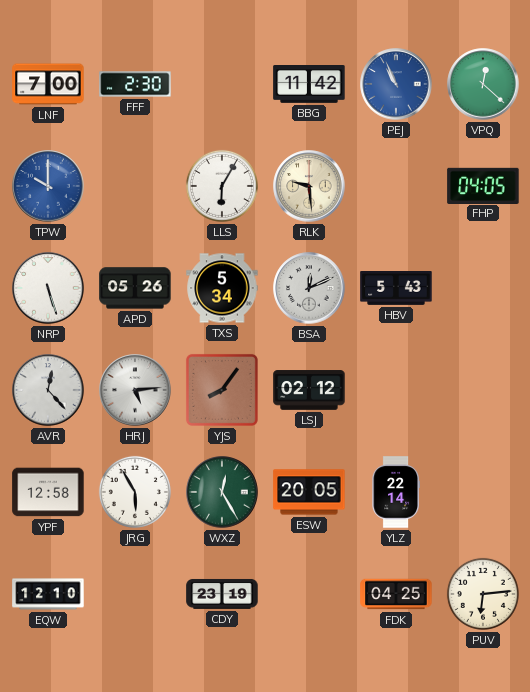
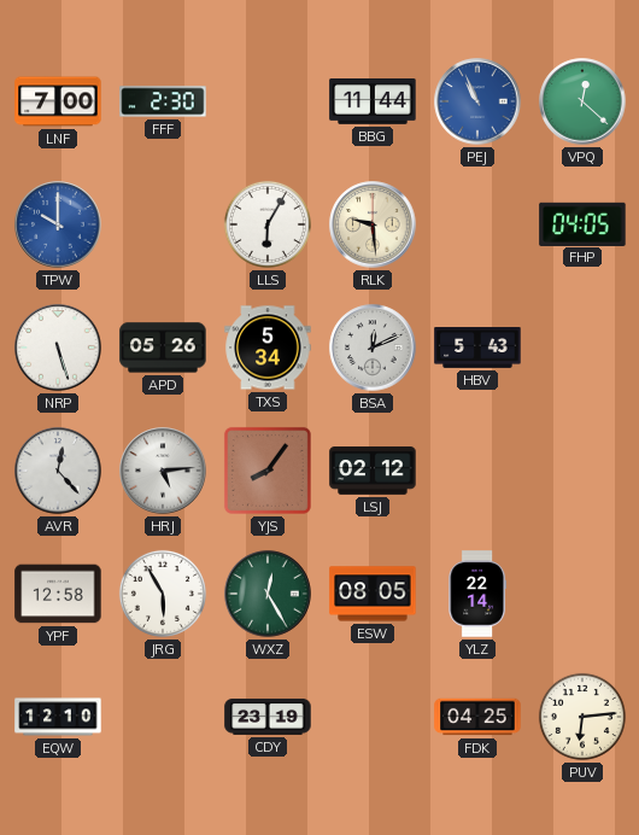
BBG: 11:42 -> 11:44 (373, 103)
ESW: 20:05 -> 08:05 (373, 594)
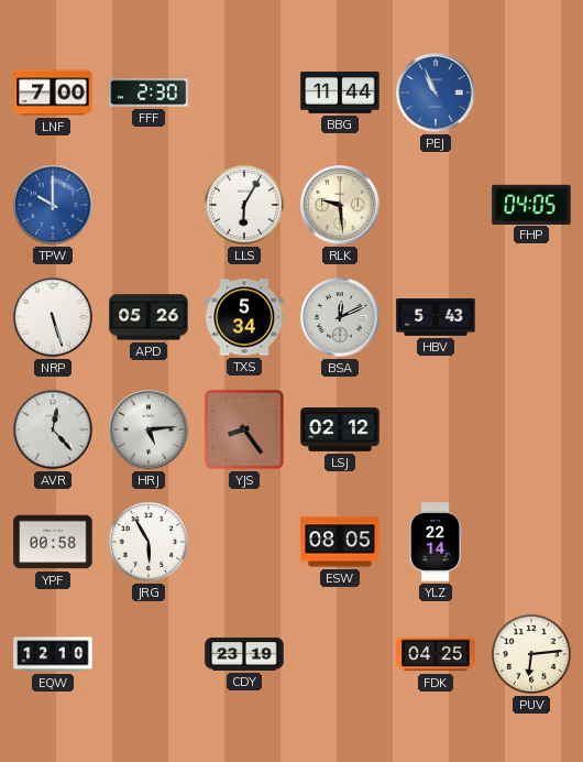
VPQ: 12:22 -> none (582, 101)
YJS: 8:06 -> 8:24 (244, 429)
YPF: 12:58 -> 00:58 (53, 542)
WXZ: 12:25 -> none (268, 594)
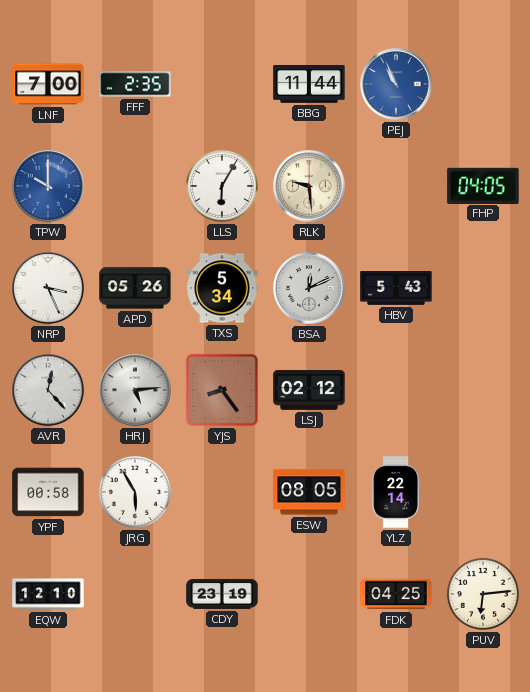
FFF: 2:30 -> 2:35 (135, 84)
NRP: 5:27 -> 3:26 (48, 288)
